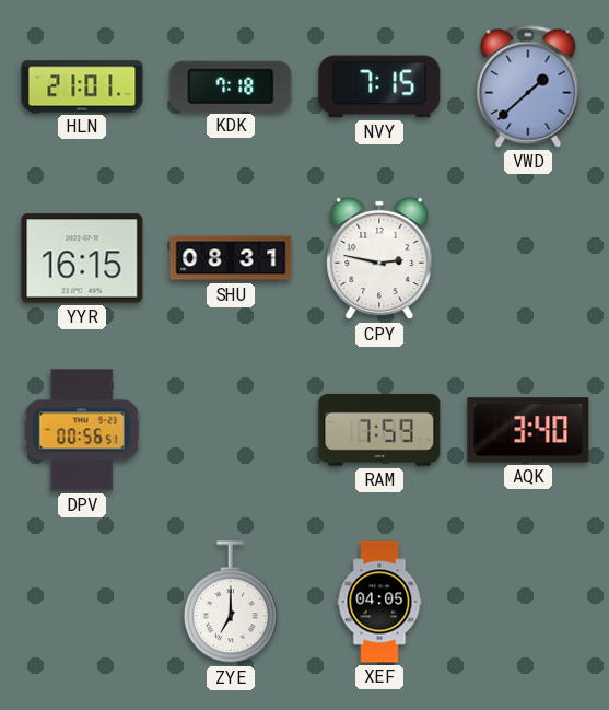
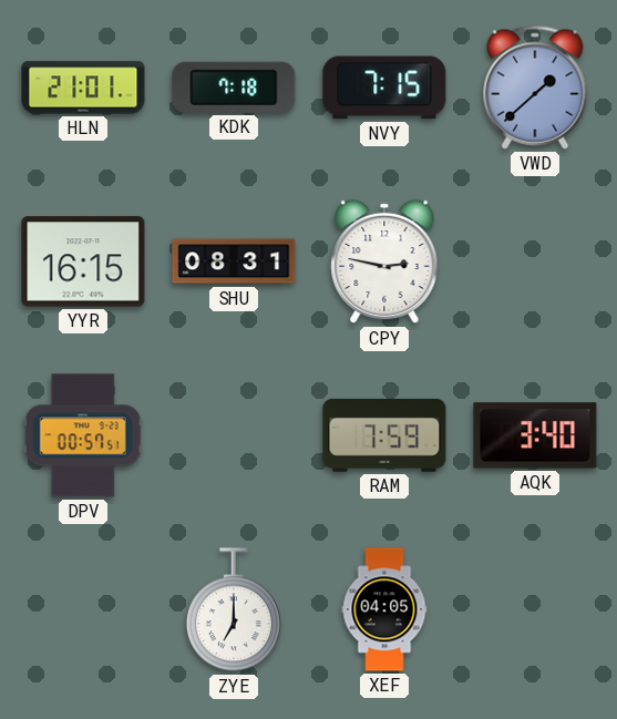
DPV: 00:56 -> 00:57 (83, 435)
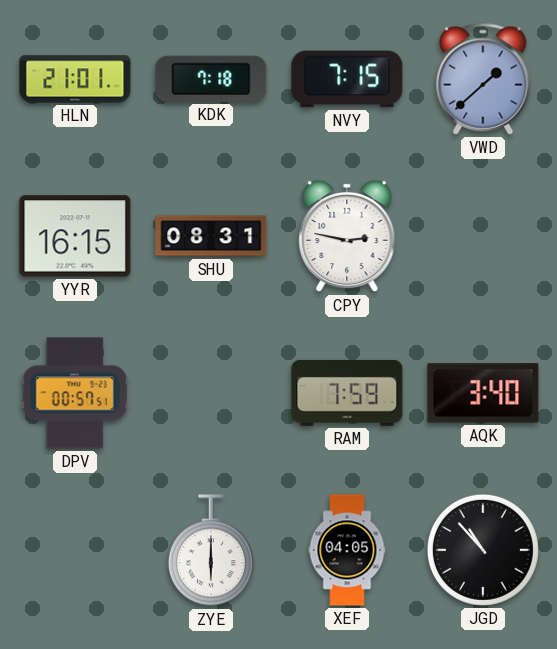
ZYE: 7:00 -> 6:00 (211, 551)
JGD: none -> 10:53 (483, 550)
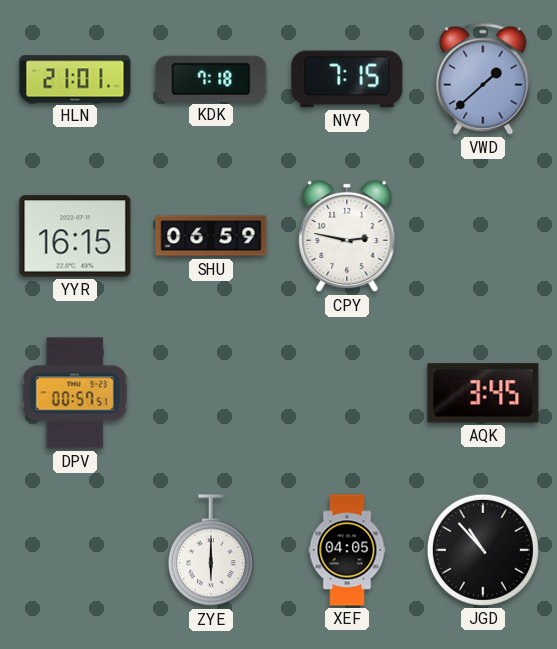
SHU: 08:31 -> 06:59 (211, 236)
RAM: 7:59 -> none (347, 393)
AQK: 3:40 -> 3:45 (483, 393)
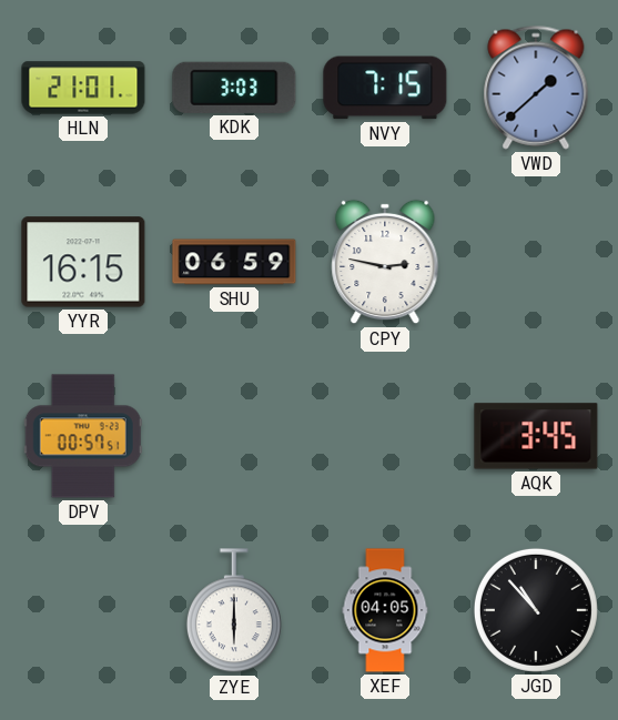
KDK: 7:18 -> 3:03 (234, 88)
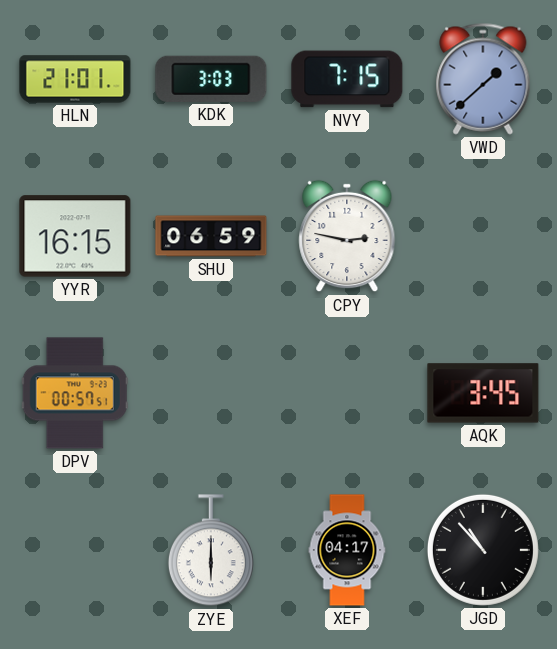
XEF: 04:05 -> 04:17 (347, 550)
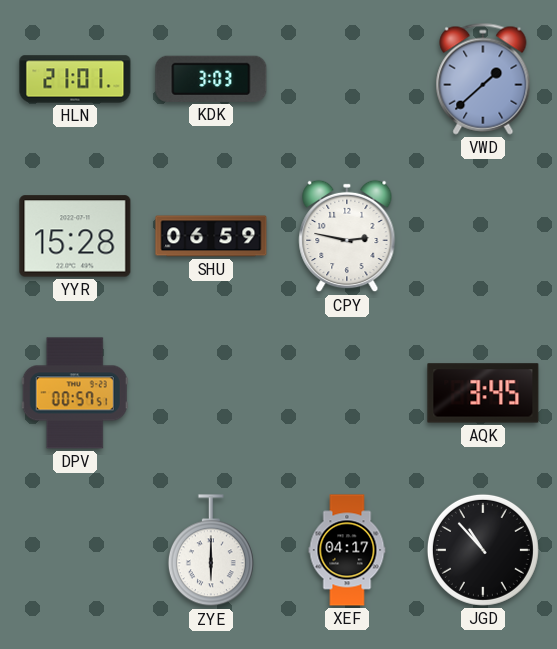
NVY: 7:15 -> none (347, 79)
YYR: 16:15 -> 15:28 (75, 236)
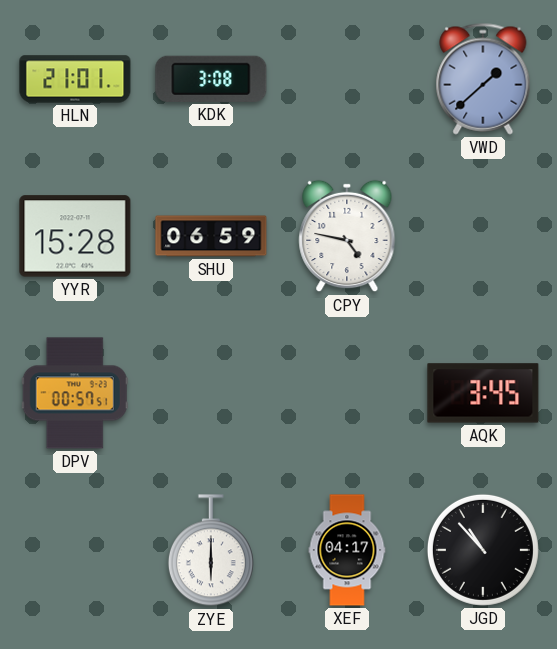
KDK: 3:03 -> 3:08 (211, 79)
CPY: 2:47 -> 4:47 (347, 236)
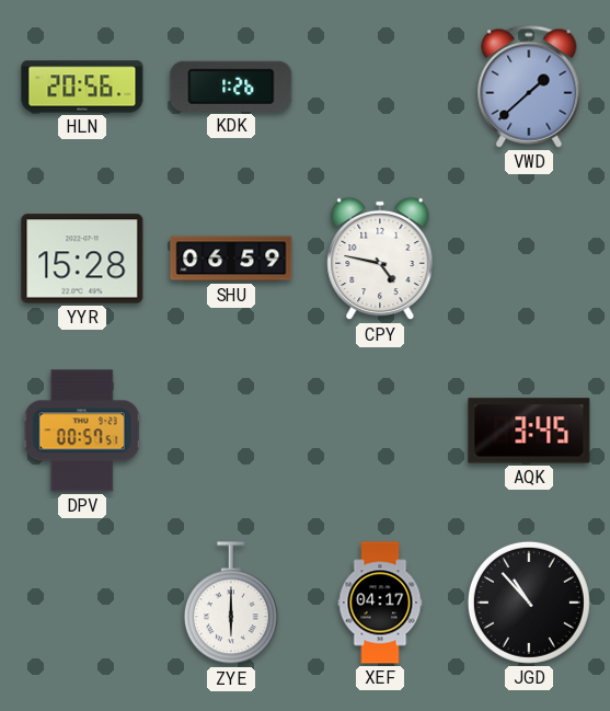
HLN: 21:01 -> 20:56 (82, 87)
KDK: 3:08 -> 1:26 (231, 87)
